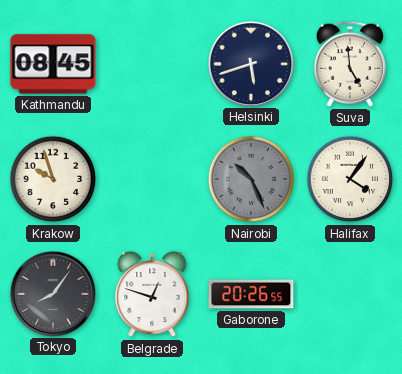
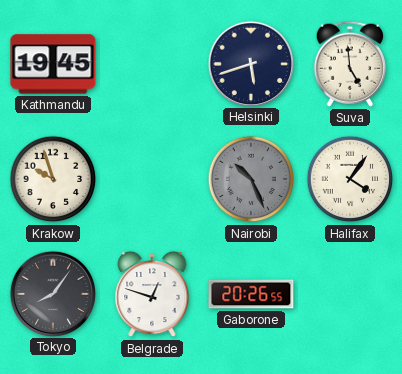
Kathmandu: 08:45 -> 19:45 (53, 64)
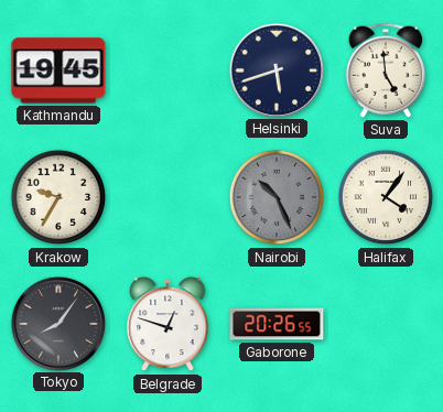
Krakow: 9:57 -> 9:35 (58, 197)
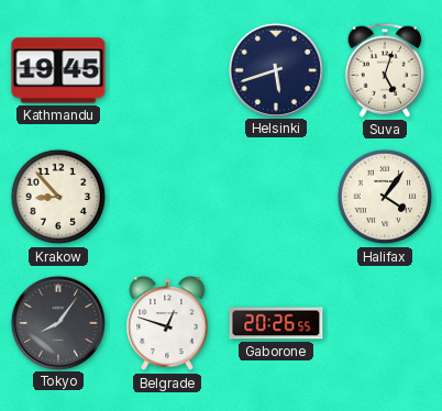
Suva: 4:59 -> 5:03 (385, 70)
Krakow: 9:35 -> 8:53 (58, 197)
Nairobi: 10:26 -> none (277, 197)
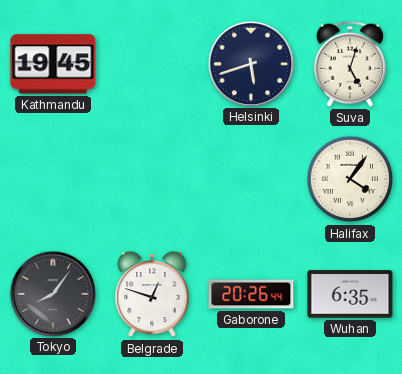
Krakow: 8:53 -> none (58, 197)
Gaborone: 20:26:55 -> 20:26:44 (251, 294)
Wuhan: none -> 6:35 (350, 294)
